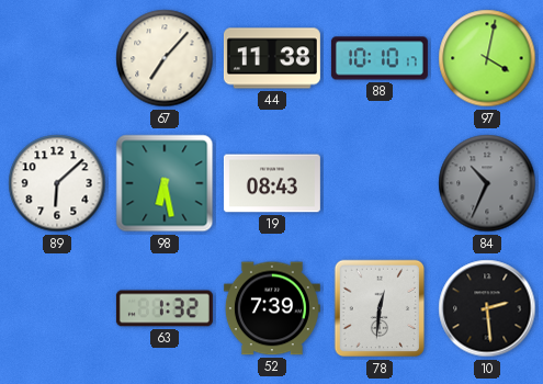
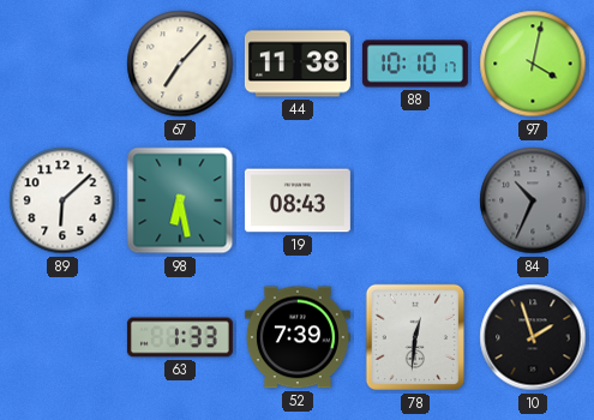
63: 1:32 -> 1:33 (180, 337)
10: 2:29 -> 1:57 (533, 337)
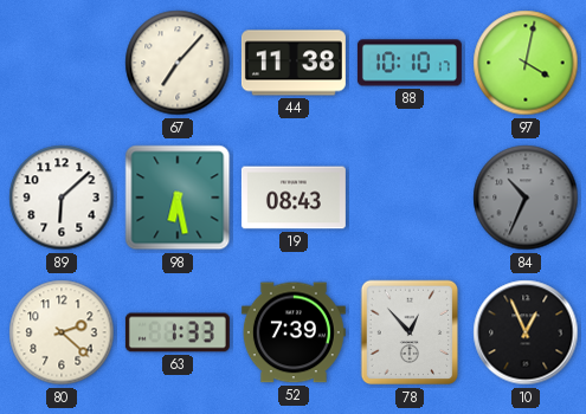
80: none -> 2:22 (62, 332)
78: 12:31 -> 12:53 (410, 332)
10: 1:57 -> 12:56 (526, 332)
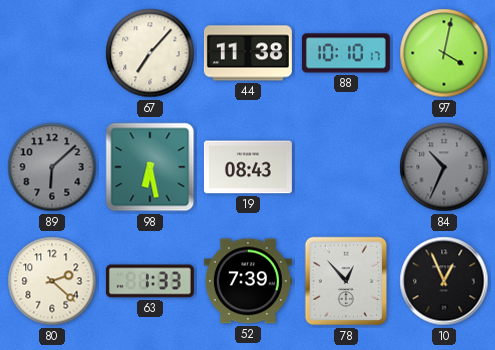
89 dial: white -> grey (52, 167)
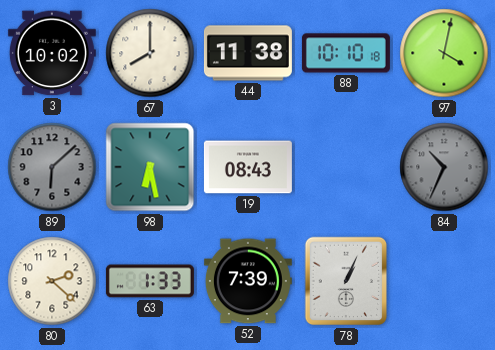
3: none -> 10:02 (52, 53)
67: 7:07 -> 8:00 (150, 53)
88: 10:10:17 -> 10:10:18 (346, 53)
78: 12:53 -> 1:04 (346, 281)
10: 12:56 -> none (444, 281)
